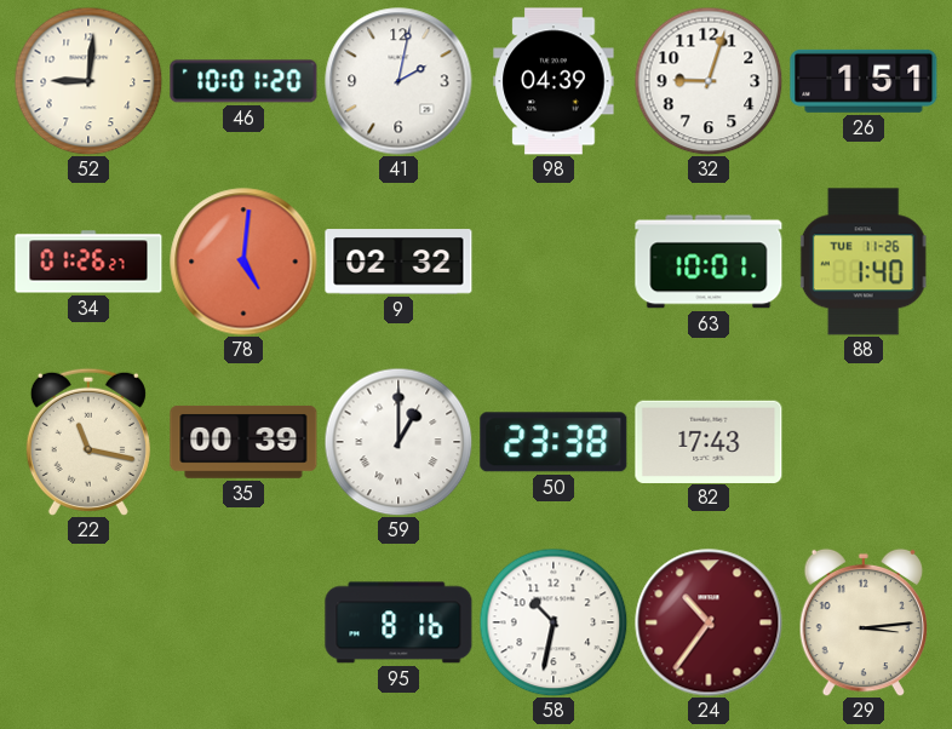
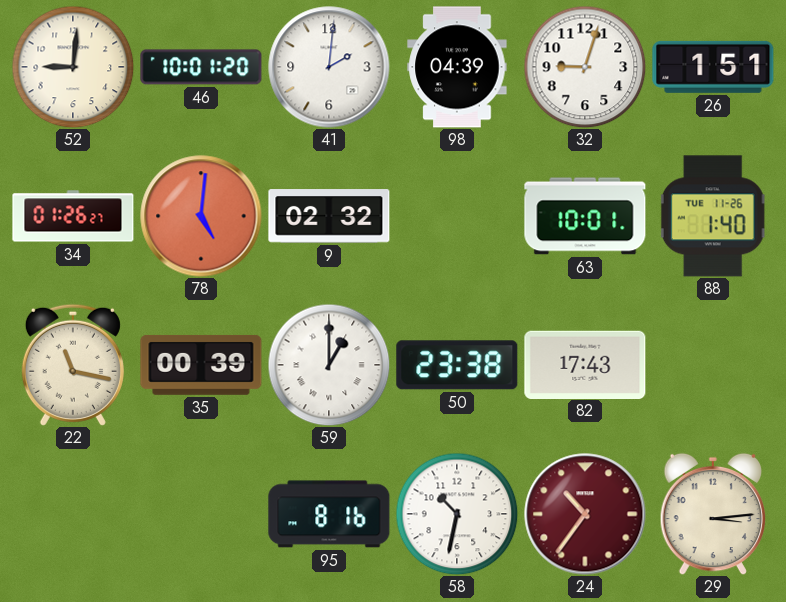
41: 2:02 -> 2:01 (329, 67)
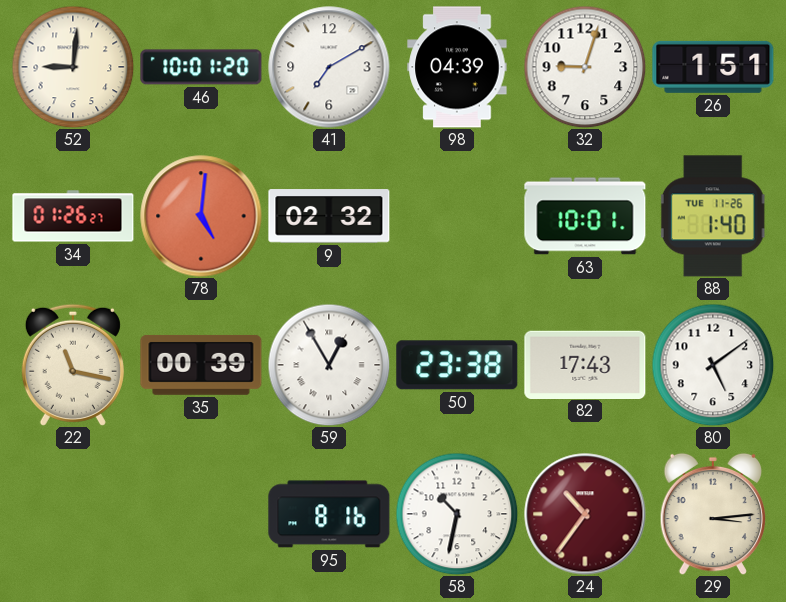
41: 2:01 -> 7:10 (329, 67)
59: 1:00 -> 12:55 (329, 365)
80: none -> 5:09 (713, 365)
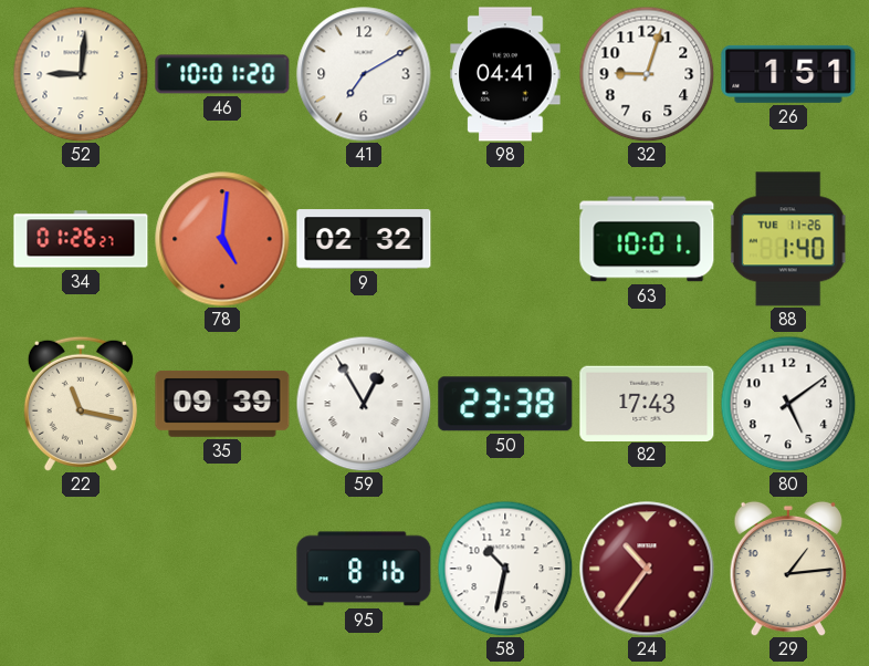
98: 04:39 -> 04:41 (505, 74)
35: 00:39 -> 09:39 (222, 404)
29: 3:14 -> 1:14 (788, 569)
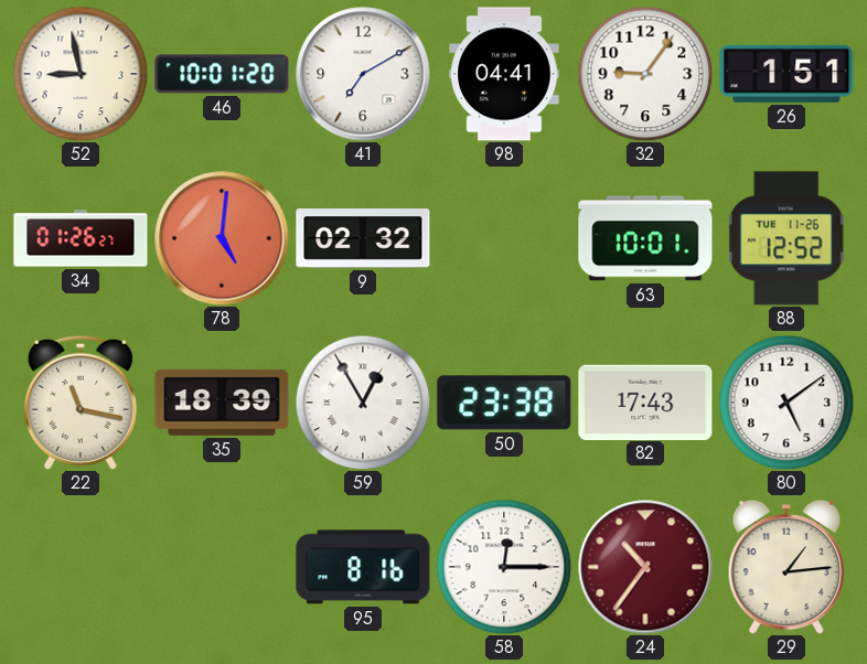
52: 9:01 -> 8:58 (81, 74)
32: 9:03 -> 9:06 (645, 74)
88: 1:40 -> 12:52 (786, 238)
35: 09:39 -> 18:39 (222, 403)
58: 10:32 -> 12:15 (504, 567)
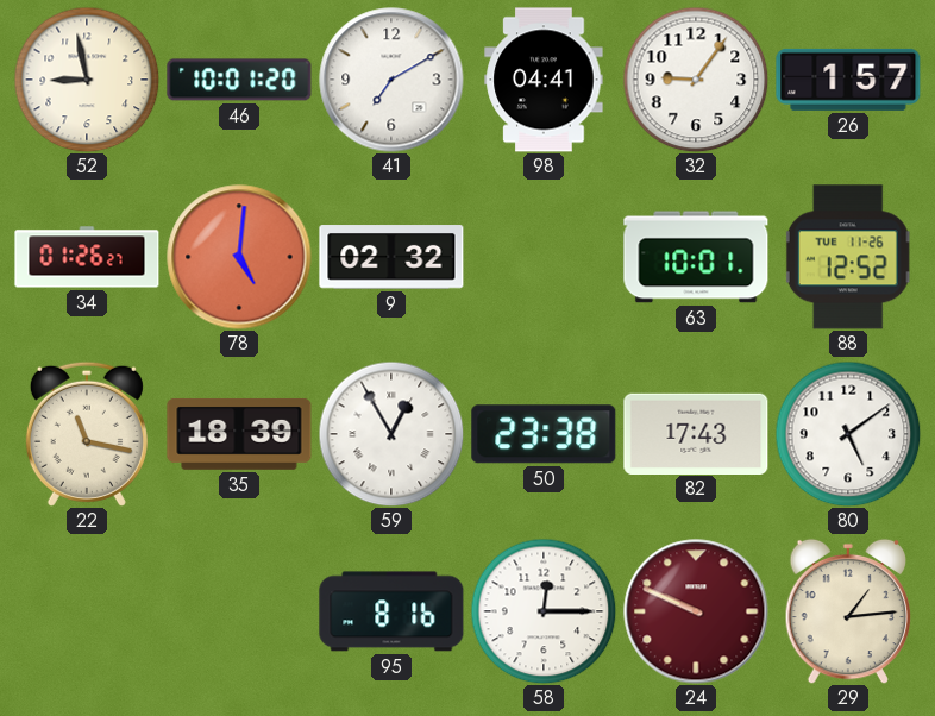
26: 1:51 -> 1:57 (848, 80)
24: 10:36 -> 9:49 (696, 611)
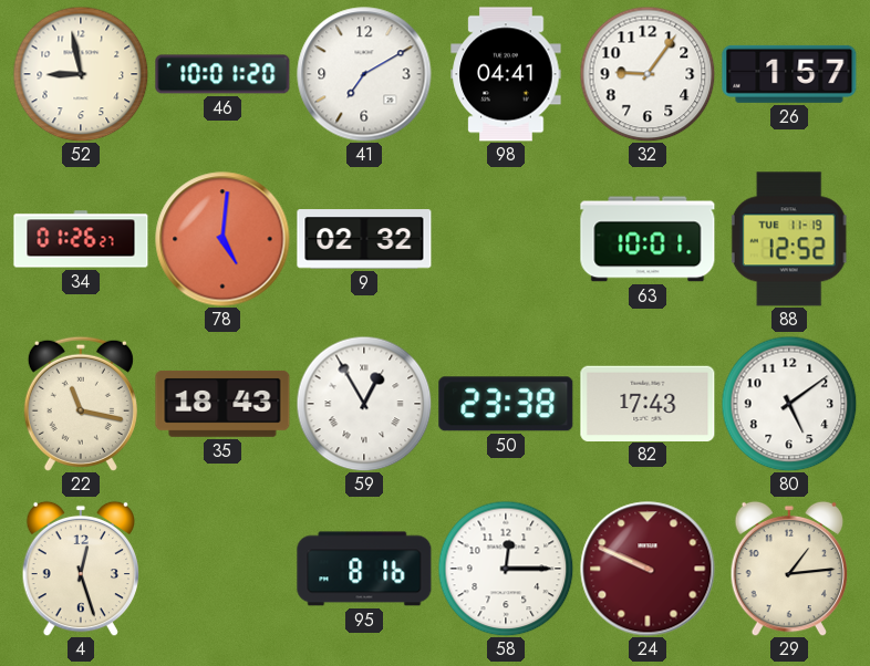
88 date: TUE 11-26 -> TUE 11-19 (789, 239)
35: 18:39 -> 18:43 (222, 404)
4: none -> 12:27 (81, 569)
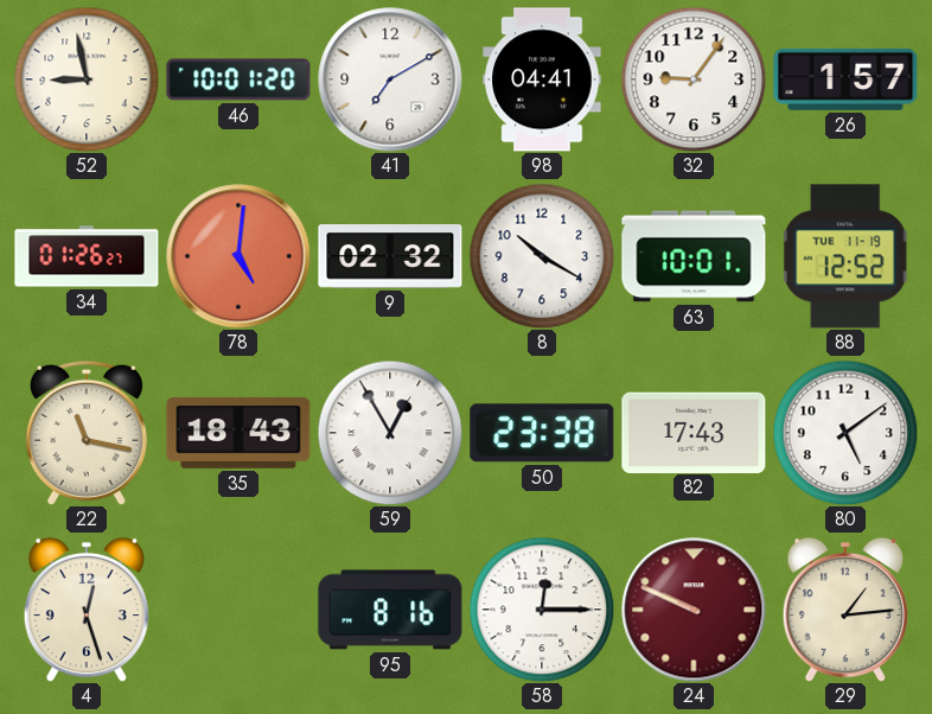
8: none -> 10:20 (542, 256)
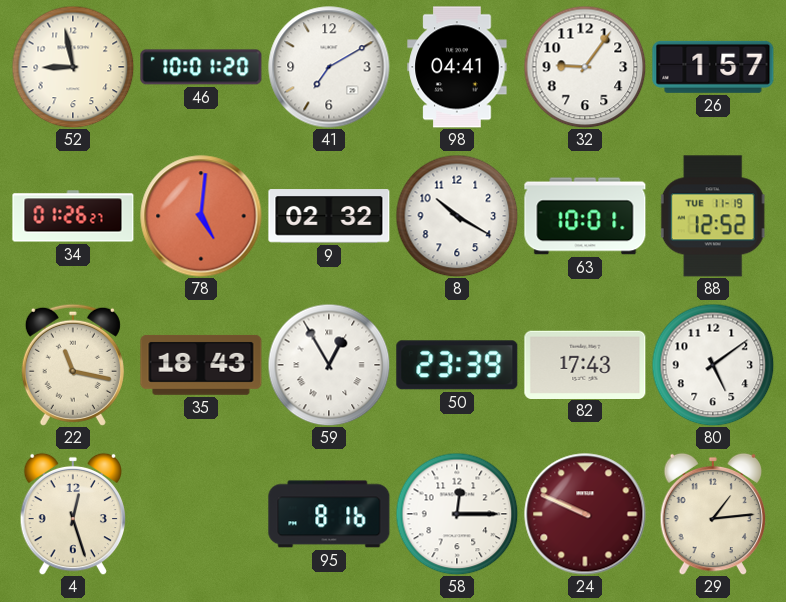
50: 23:38 -> 23:39 (457, 365)
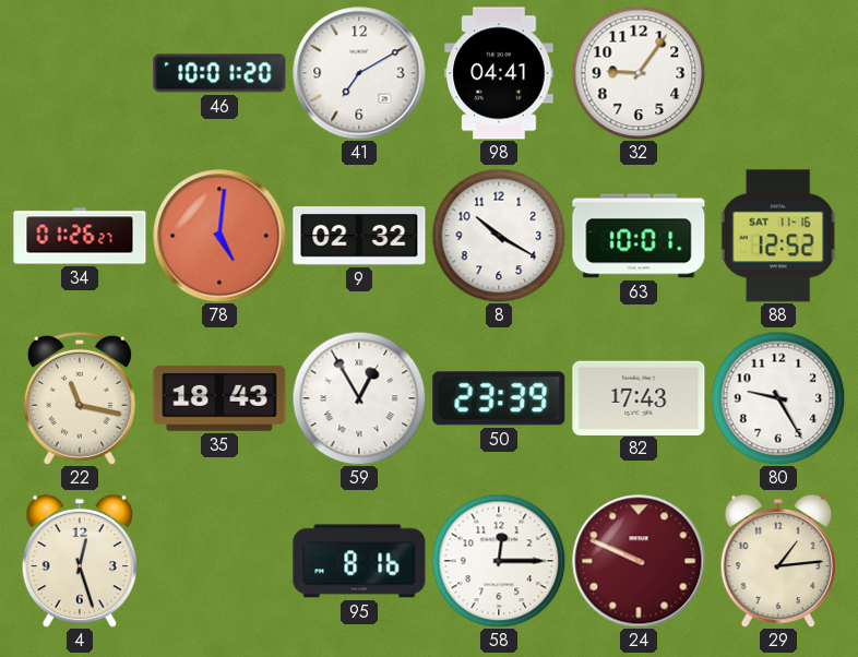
52: 8:58 -> none (73, 67)
26: 1:57 -> none (713, 67)
88 date: TUE 11-19 -> SAT 11-16 (778, 236)
80: 5:09 -> 9:25 (778, 398)
